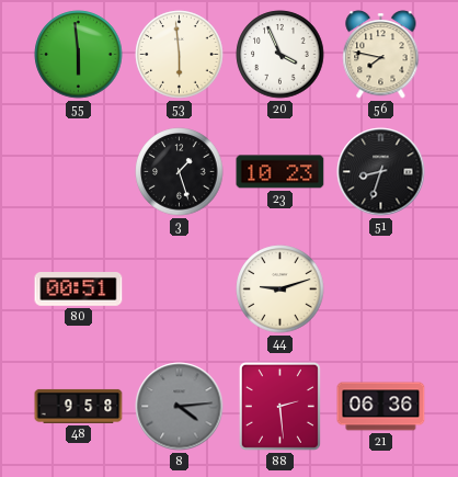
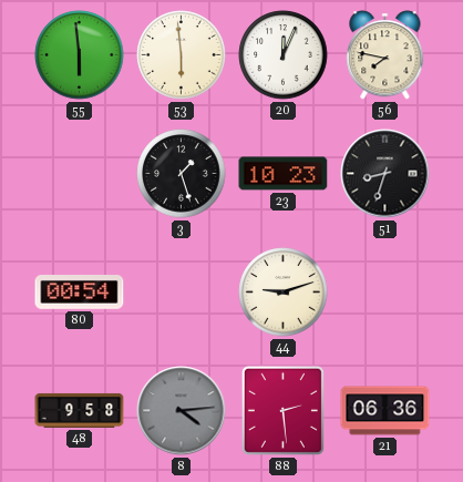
20: 3:56 -> 12:04 (284, 55)
80: 00:51 -> 00:54 (80, 293)
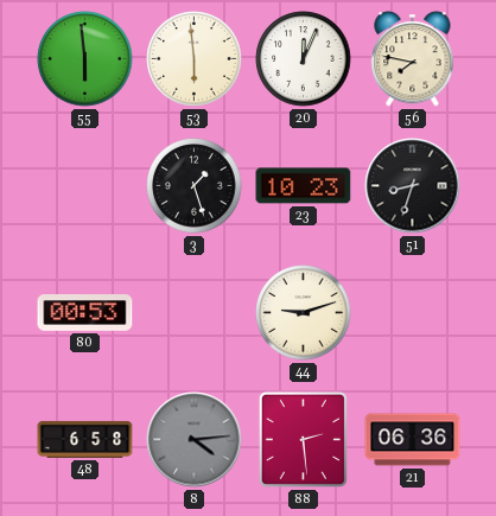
80: 00:54 -> 00:53 (85, 313)
48: 9:58 -> 6:58 (85, 439)
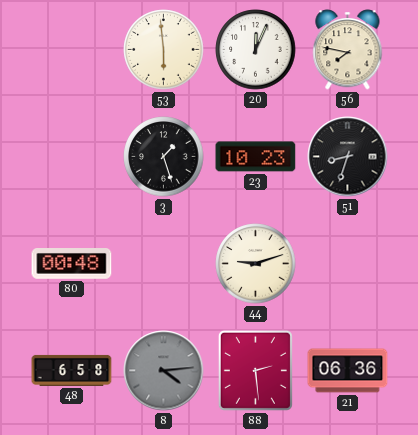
55: 5:59 -> none (85, 59)
80: 00:53 -> 00:48 (72, 264)
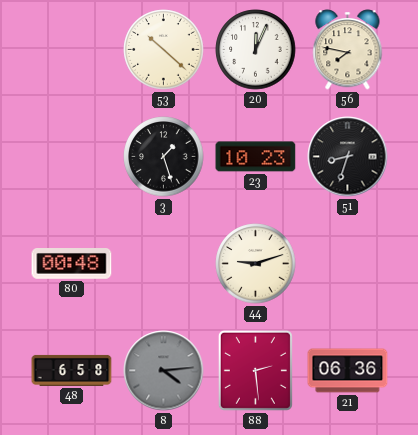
53: 5:59 -> 10:22 (164, 50)
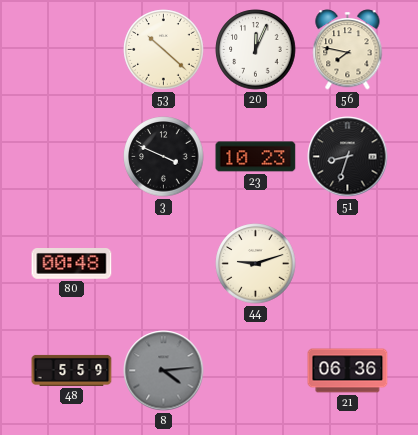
3: 1:27 -> 3:49 (164, 157)
48: 6:58 -> 5:59 (72, 370)
88: 2:29 -> none (255, 370)
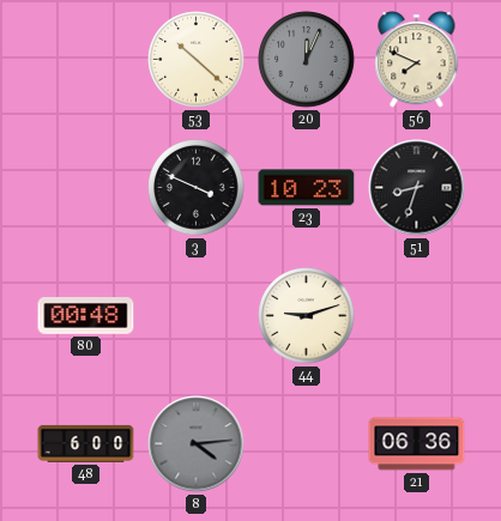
20 dial: white -> grey (307, 60)
56: 7:47 -> 7:49 (417, 60)
48: 5:59 -> 6:00 (86, 443)
